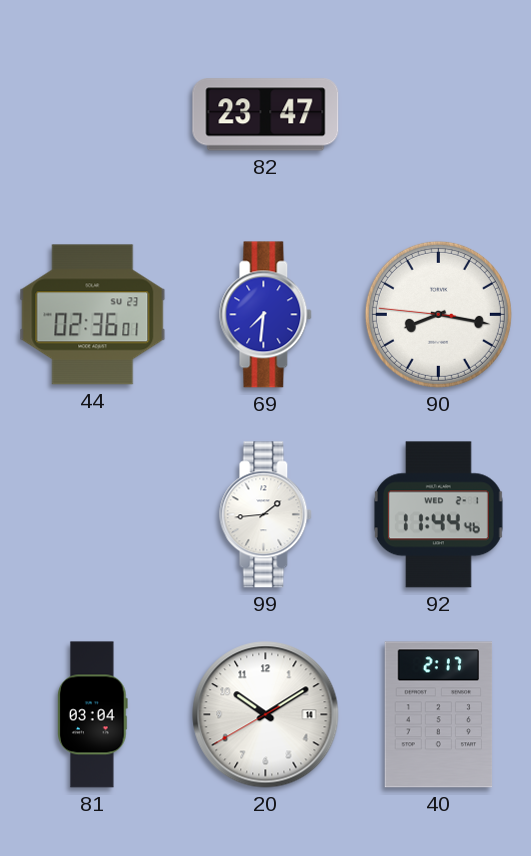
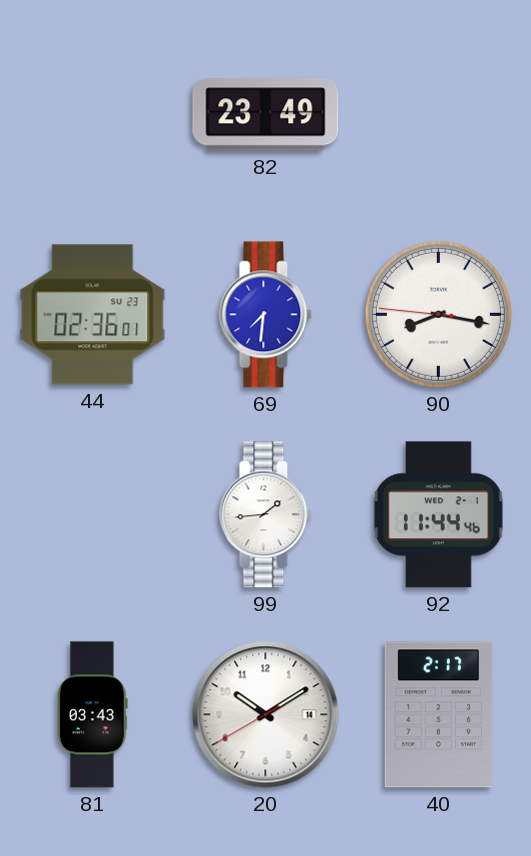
82: 23:47 -> 23:49 (266, 115)
81: 03:04 -> 03:43 (93, 715)
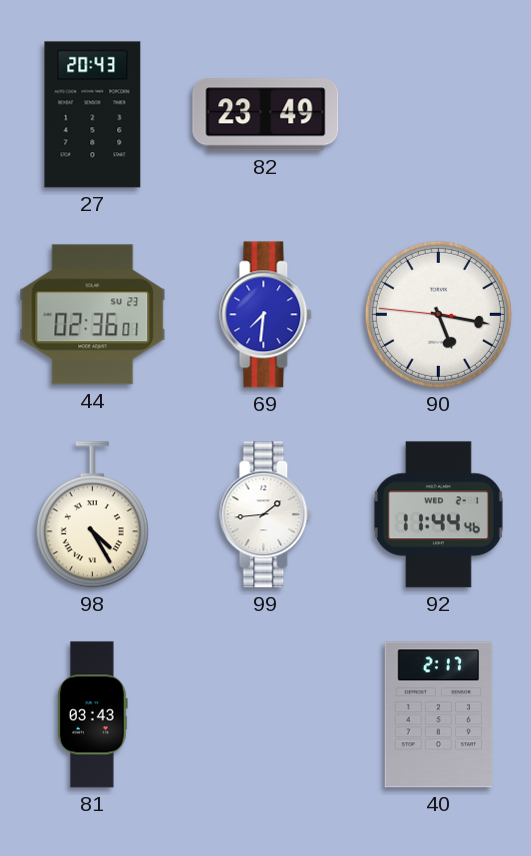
27: none -> 20:43 (93, 115)
90: 8:16 -> 5:16 (438, 314)
98: none -> 4:25 (92, 515)
20: 10:09 -> none (266, 715)
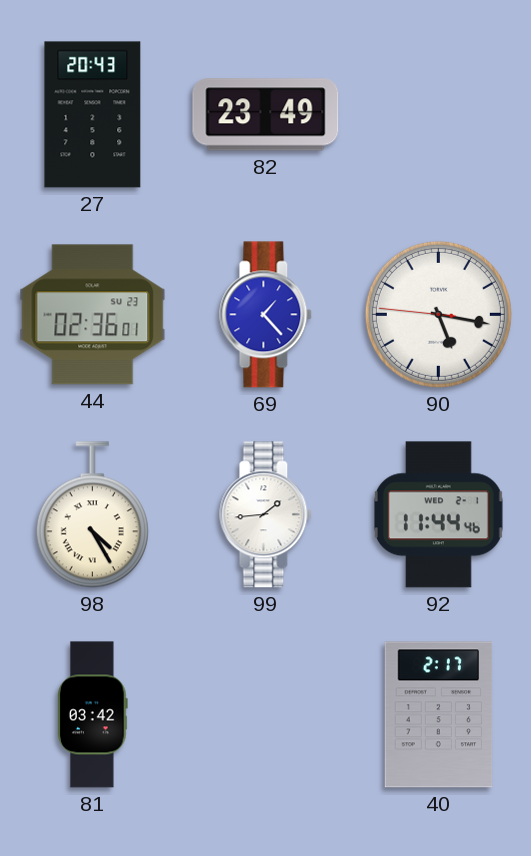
69: 7:31 -> 1:23 (266, 315)
81: 03:43 -> 03:42 (93, 715)
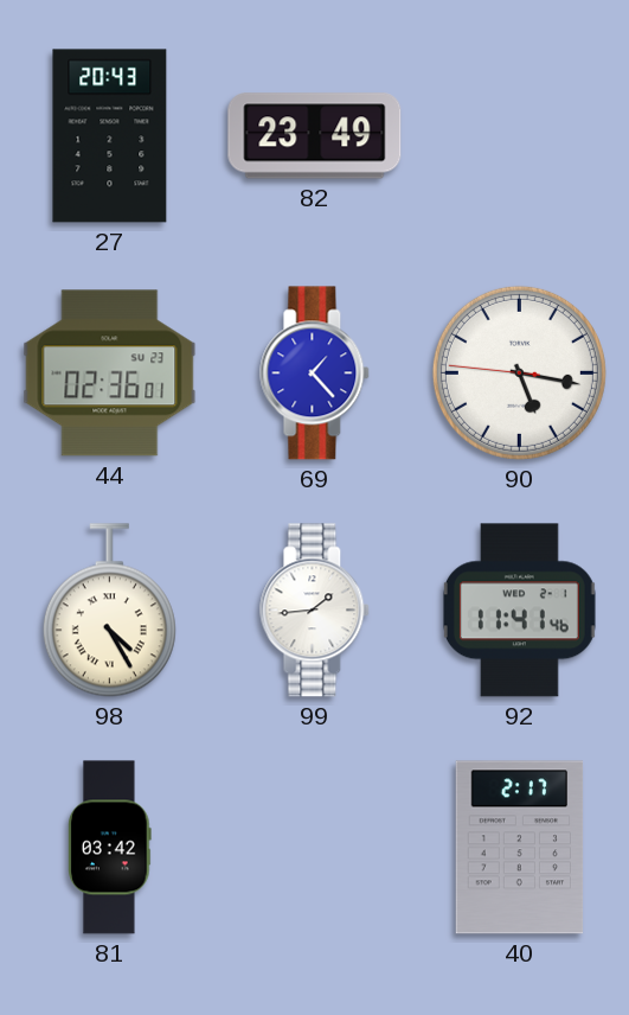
92: 11:44 -> 11:41 (519, 611)
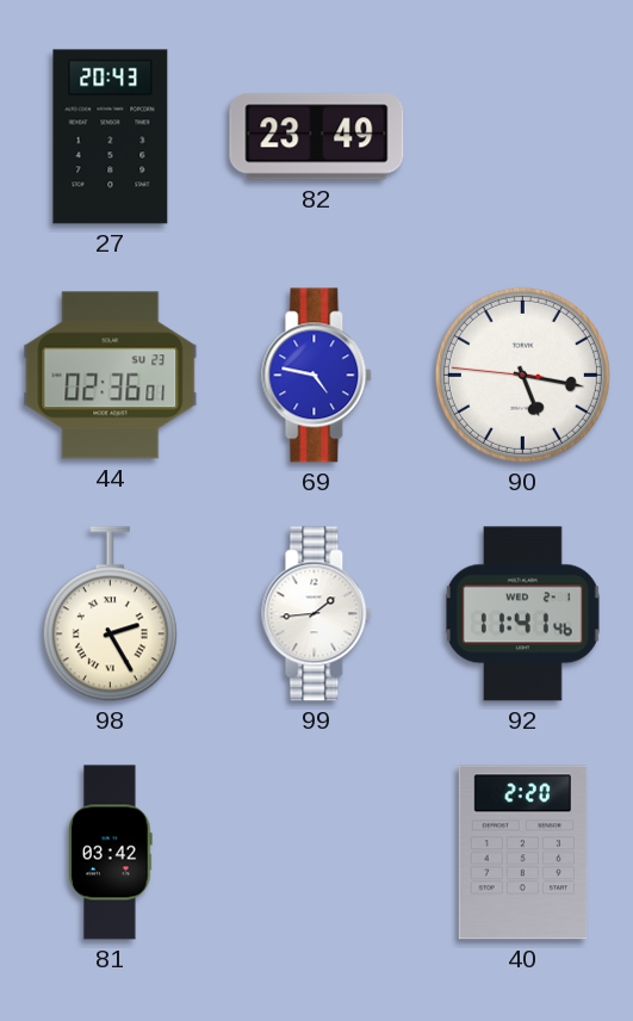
69: 1:23 -> 4:47 (317, 376)
98: 4:25 -> 2:25 (110, 614)
40: 2:17 -> 2:20 (523, 853)
